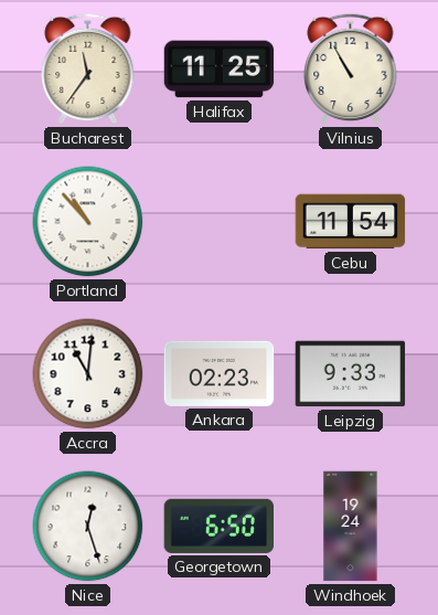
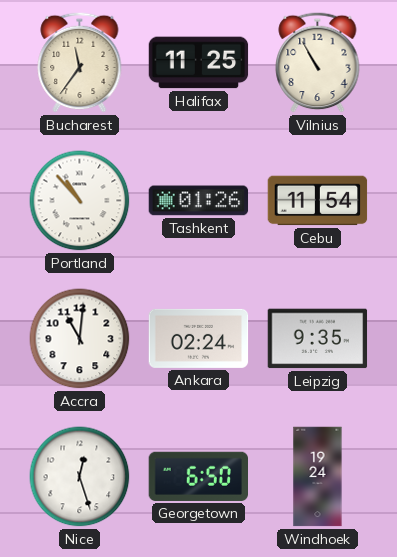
Tashkent: none -> 01:26 (199, 201)
Ankara: 02:23 -> 02:24 (199, 338)
Leipzig: 9:33 -> 9:35 (318, 339)
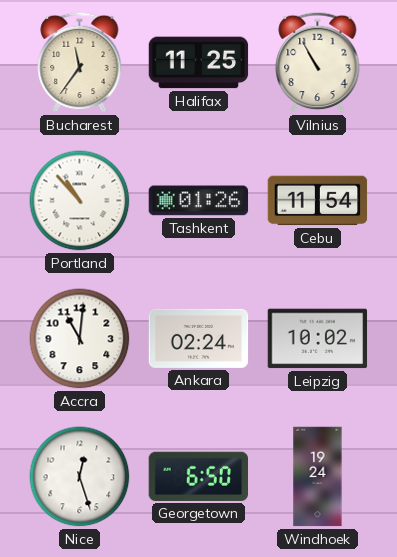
Leipzig: 9:35 -> 10:02 (318, 339)
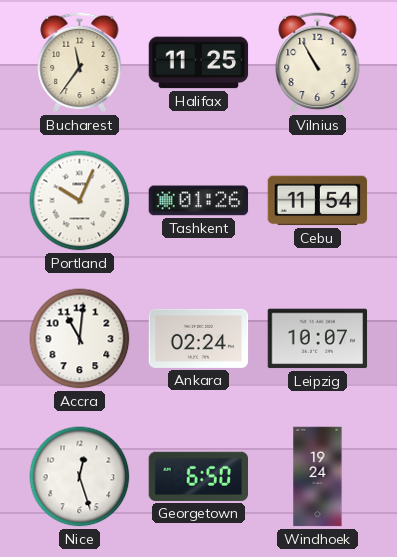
Portland: 10:53 -> 10:04 (80, 201)
Leipzig: 10:02 -> 10:07 (318, 339)
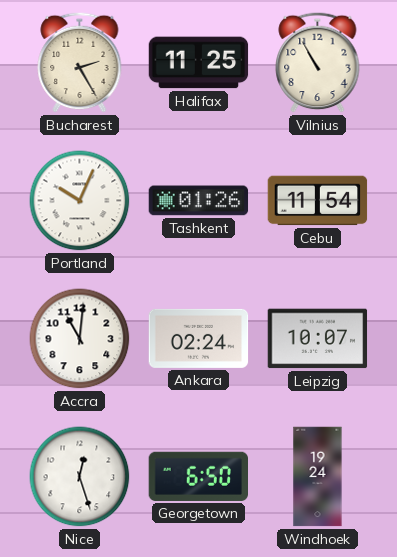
Bucharest: 11:36 -> 2:25 (80, 62)
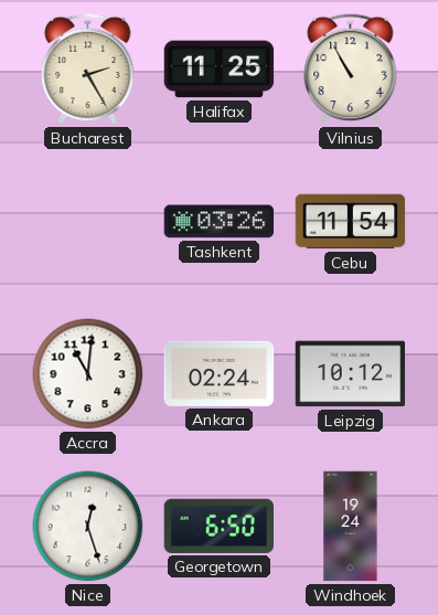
Portland: 10:04 -> none (80, 201)
Tashkent: 01:26 -> 03:26 (220, 222)
Leipzig: 10:07 -> 10:12 (351, 374)
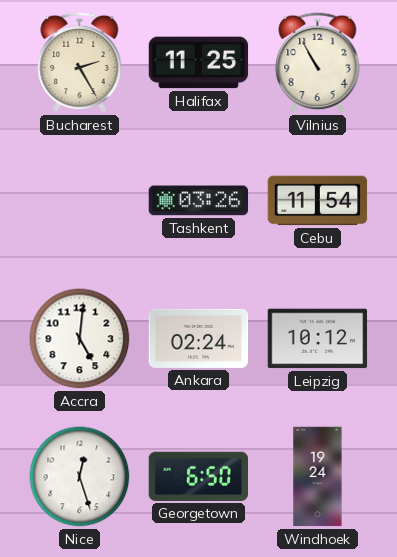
Accra: 11:01 -> 5:01 (80, 339)
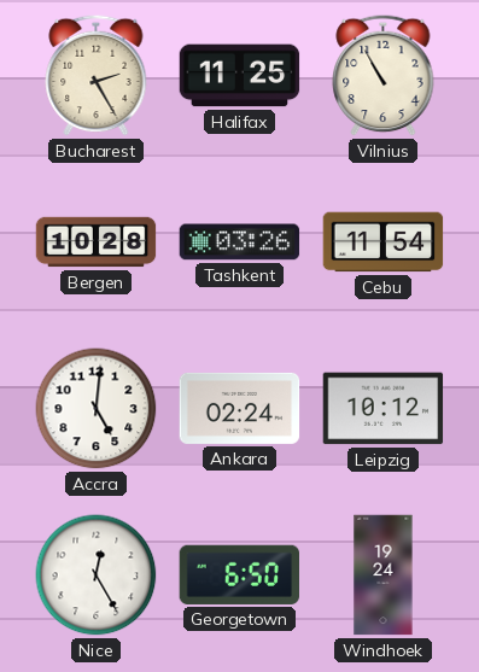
Bergen: none -> 10:28 (97, 242)
Nice: 12:27 -> 12:25 (97, 575)
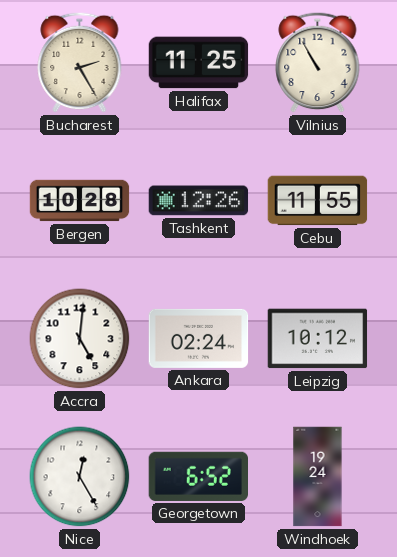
Tashkent: 03:26 -> 12:26 (199, 201)
Cebu: 11:54 -> 11:55 (318, 201)
Georgetown: 6:50 -> 6:52 (199, 476)
